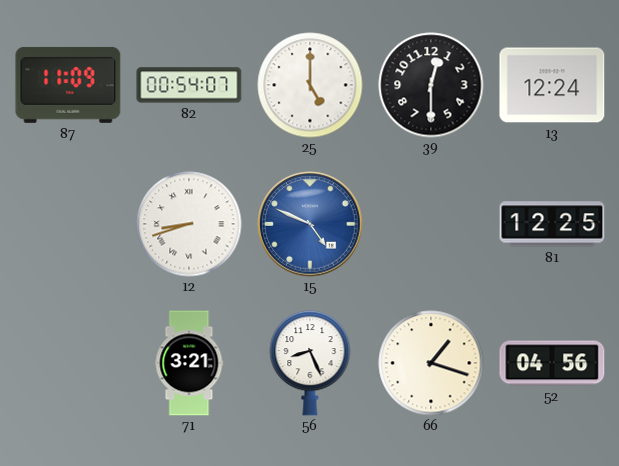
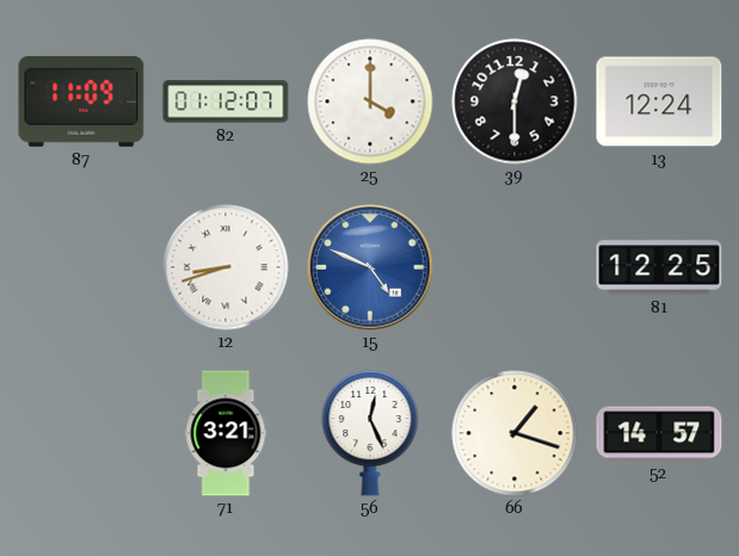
82: 00:54 -> 01:12 (226, 101)
25: 5:00 -> 4:00 (370, 101)
56: 8:26 -> 12:26 (370, 433)
52: 04:56 -> 14:57 (659, 433)
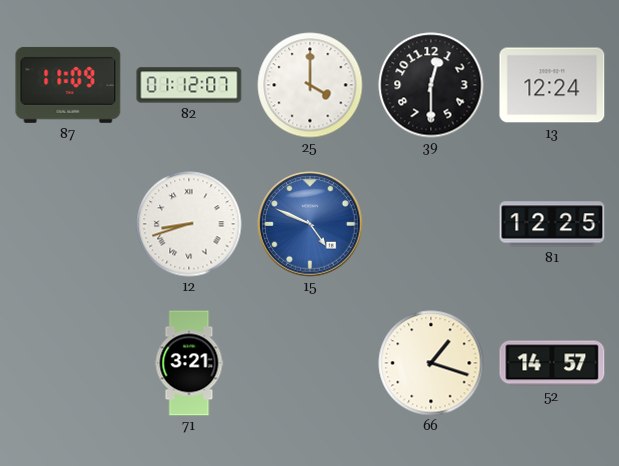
56: 12:26 -> none (370, 433)
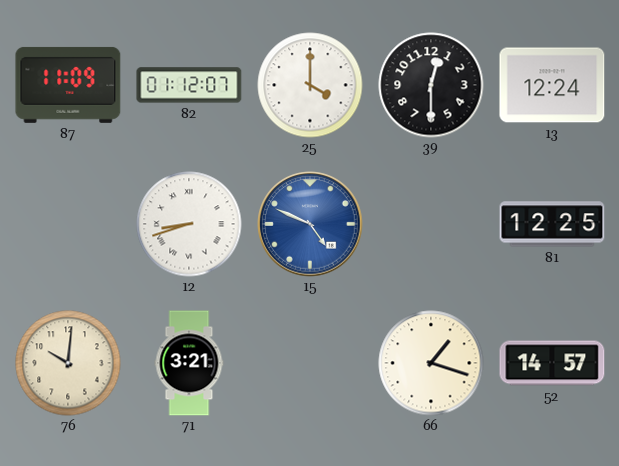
76: none -> 10:01 (68, 363)
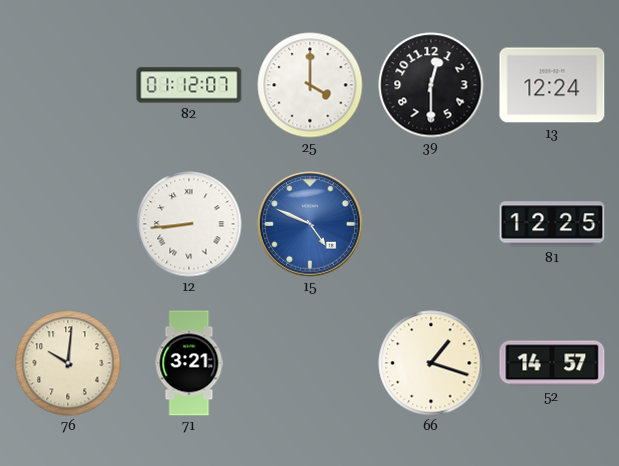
87: 11:09 -> none (68, 85)
12: 8:42 -> 8:44 (189, 224)
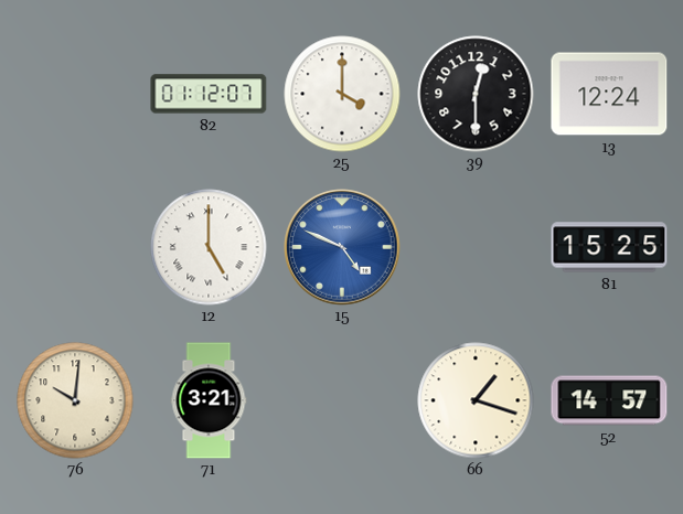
12: 8:44 -> 5:00 (209, 247)
81: 12:25 -> 15:25 (609, 247)
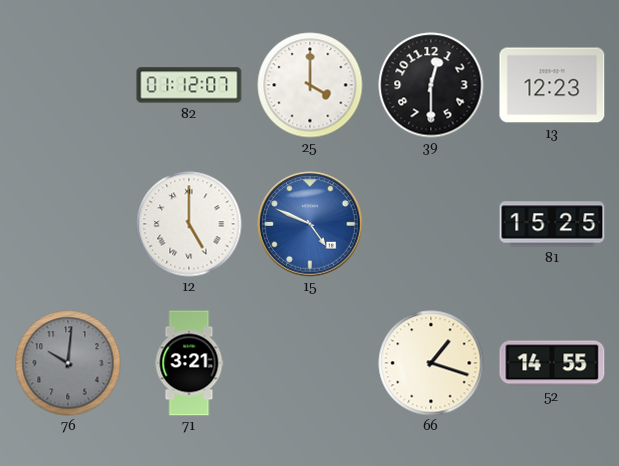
13: 12:24 -> 12:23 (552, 85)
76 dial: cream -> grey (68, 363)
52: 14:57 -> 14:55 (552, 363)
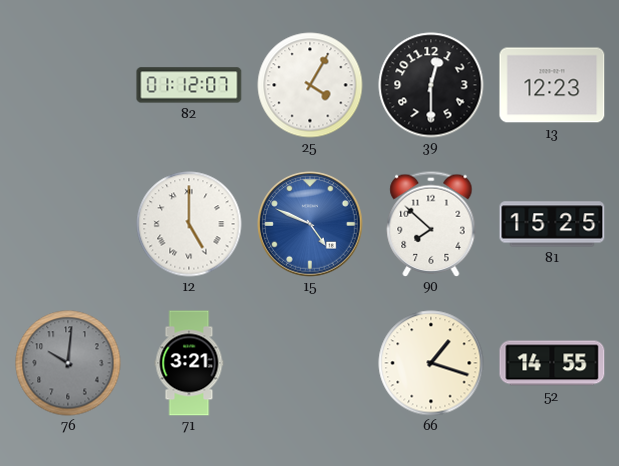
25: 4:00 -> 4:05 (310, 85)
90: none -> 7:52 (431, 224)
